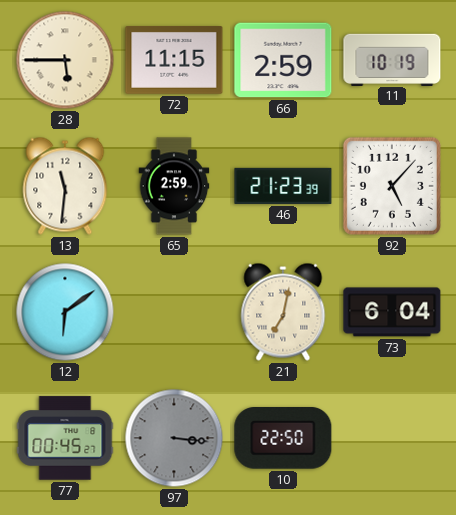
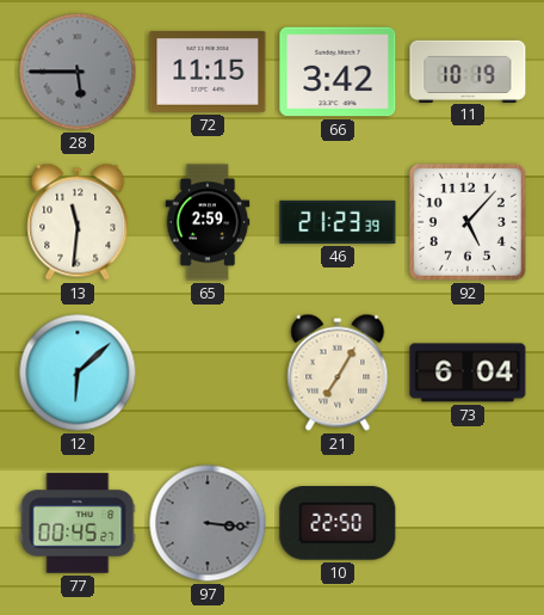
28 dial: cream -> grey (78, 72)
66: 2:59 -> 3:42 (338, 72)
12: 6:09 -> 6:08 (78, 373)
21: 7:02 -> 7:05 (338, 373)
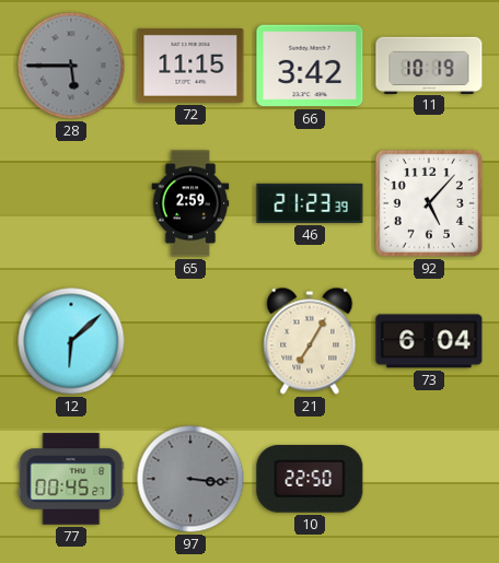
13: 11:31 -> none (78, 222)
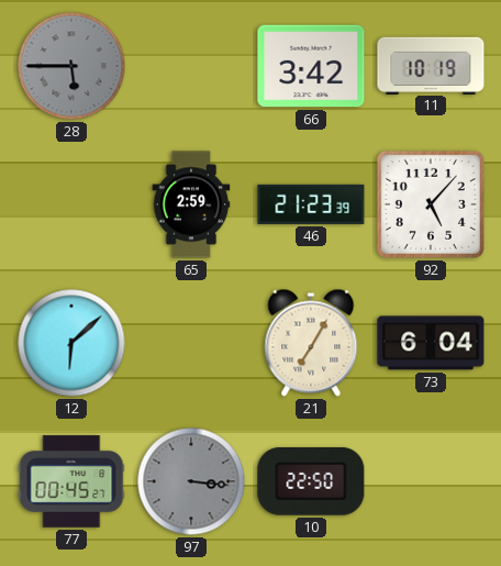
72: 11:15 -> none (190, 67)
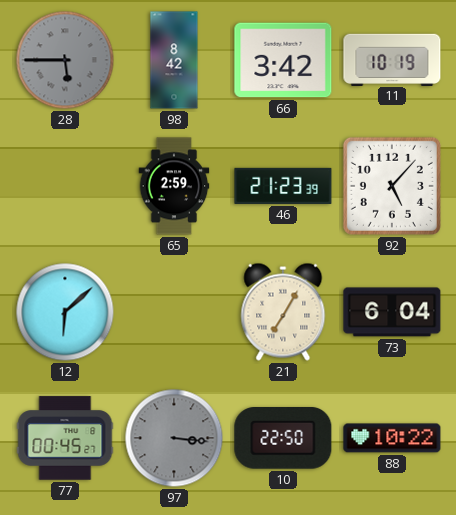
98: none -> 8:42 (174, 60)
88: none -> 10:22 (392, 438)
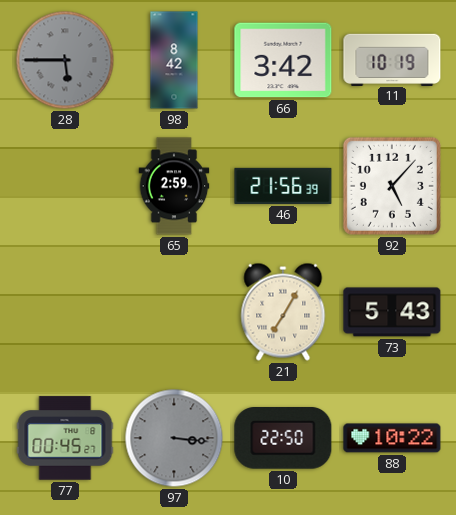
46: 21:23 -> 21:56 (283, 186)
12: 6:08 -> none (65, 312)
73: 6:04 -> 5:43 (392, 312)
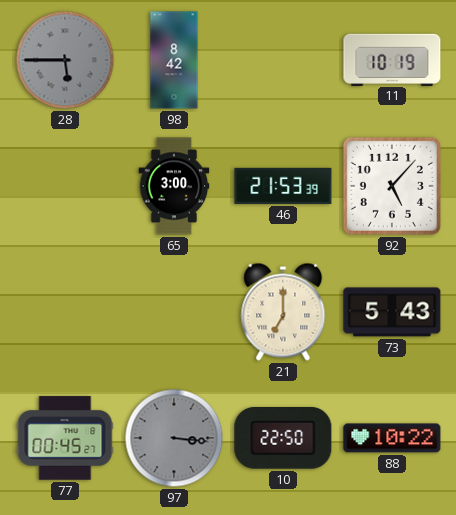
66: 3:42 -> none (283, 60)
65: 2:59 -> 3:00 (174, 186)
46: 21:56 -> 21:53 (283, 186)
21: 7:05 -> 7:00 (283, 312)
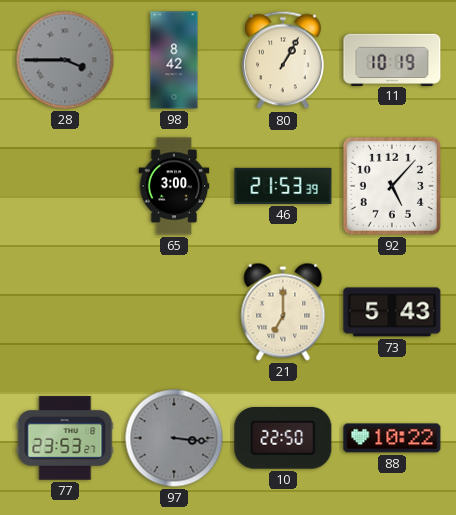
28: 5:45 -> 3:45 (65, 60)
80: none -> 1:05 (283, 60)
77: 00:45 -> 23:53 (65, 438)
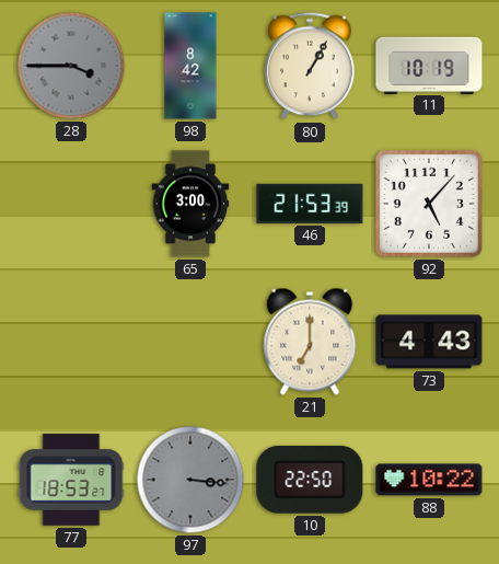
73: 5:43 -> 4:43 (429, 342)
77: 23:53 -> 18:53 (71, 480)
